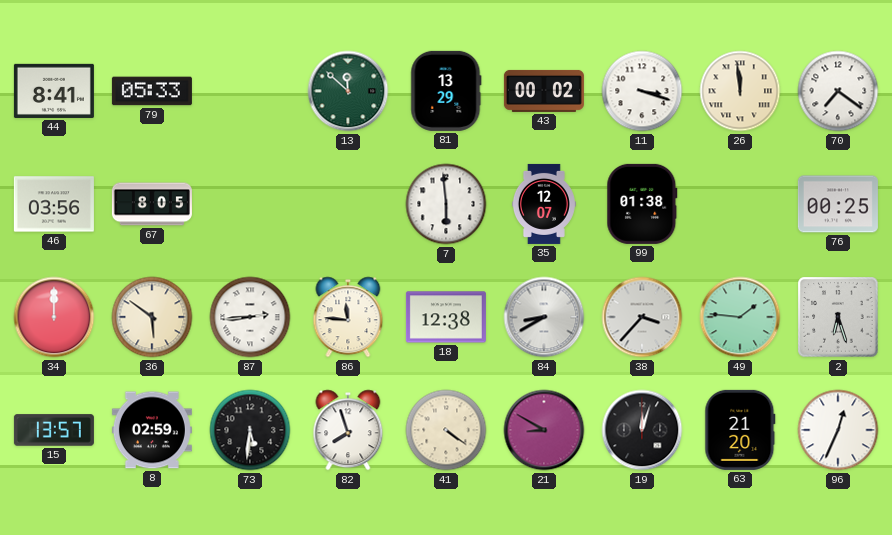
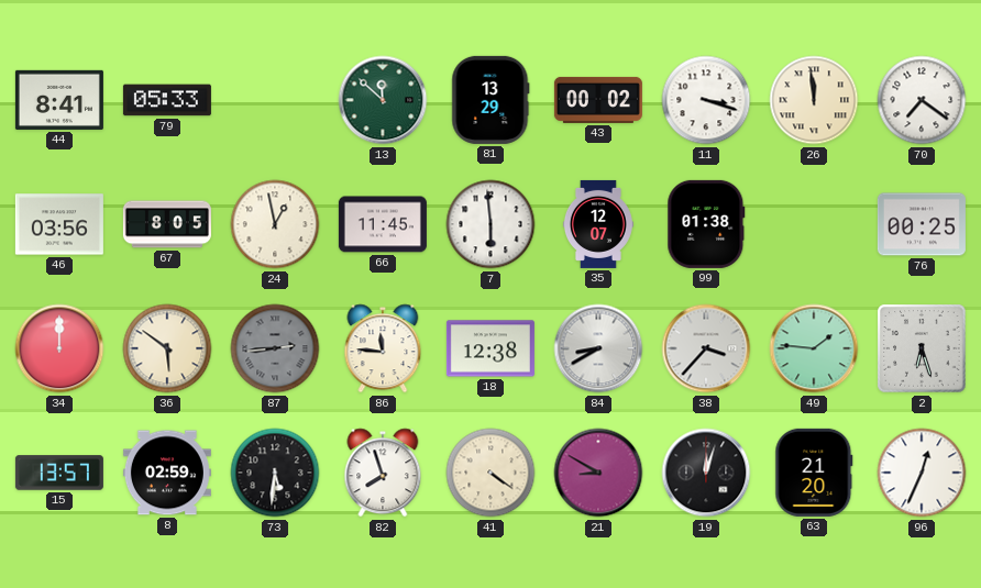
24: none -> 12:58 (275, 224)
66: none -> 11:45 (383, 224)
87 dial: white -> grey (275, 348)
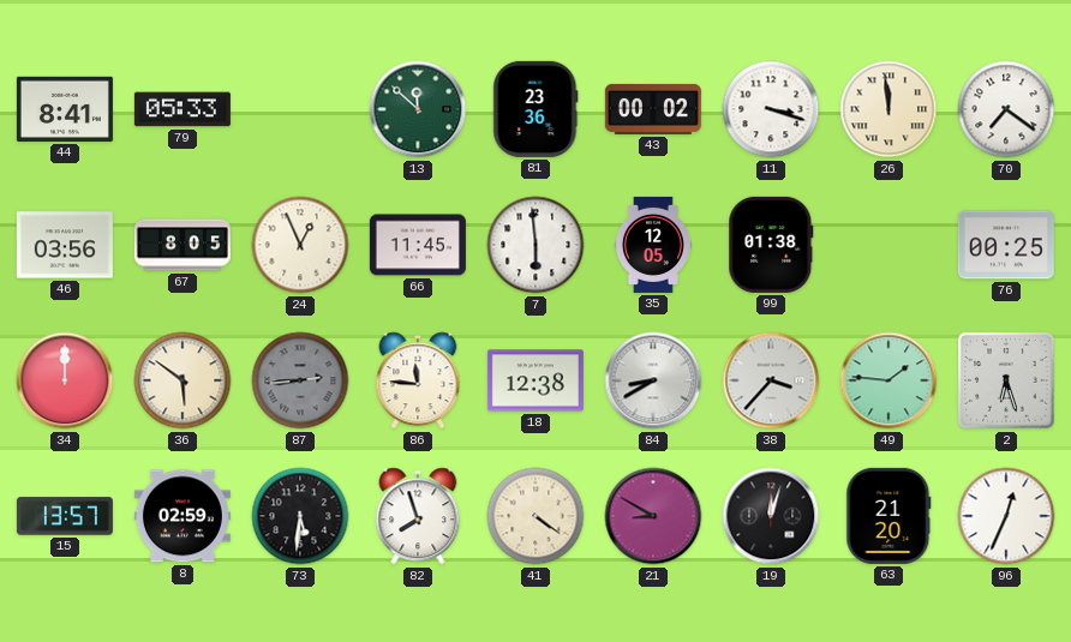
81: 13:29 -> 23:36 (535, 109)
24: 12:58 -> 12:56 (300, 245)
35: 12:07 -> 12:05 (653, 245)
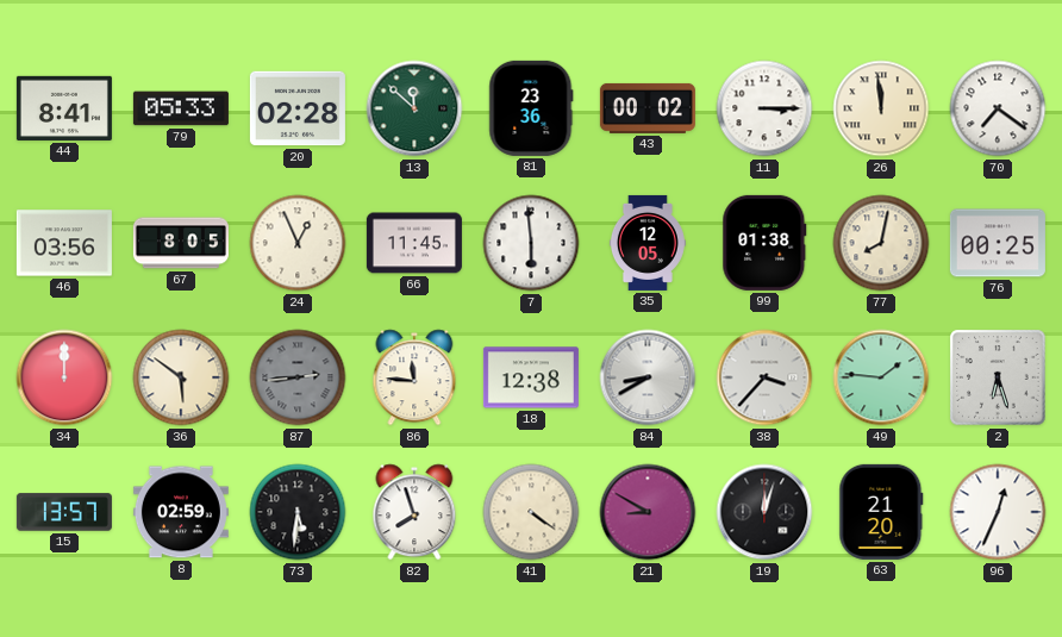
20: none -> 02:28 (298, 108)
11: 3:18 -> 3:15 (764, 108)
77: none -> 8:02 (881, 243)
